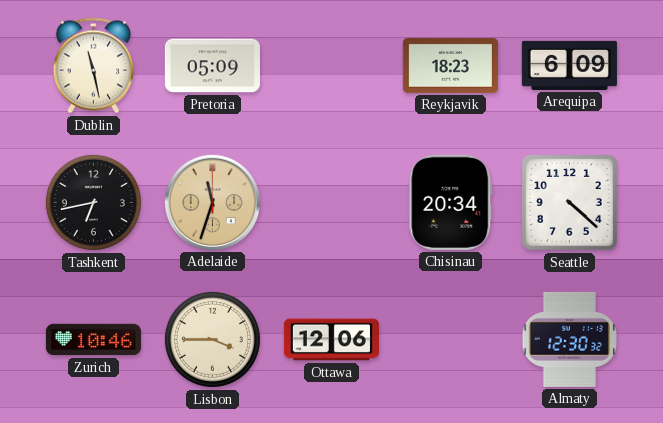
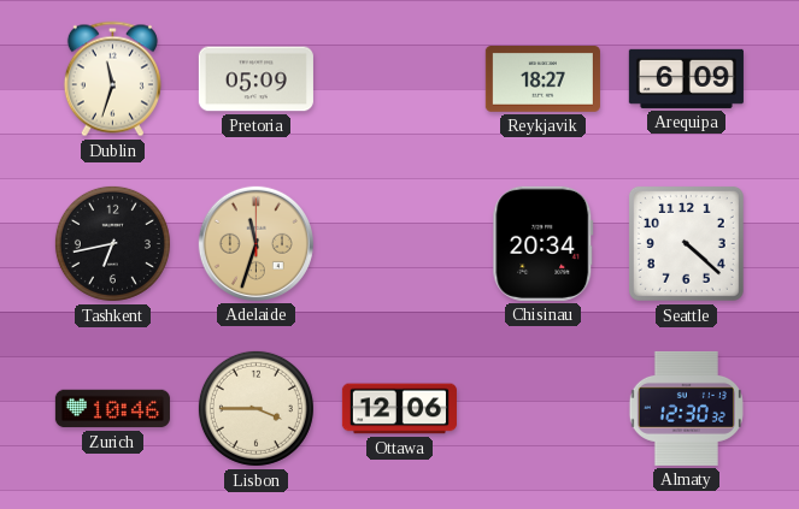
Dublin: 11:28 -> 11:33 (112, 79)
Reykjavik: 18:23 -> 18:27 (542, 79)
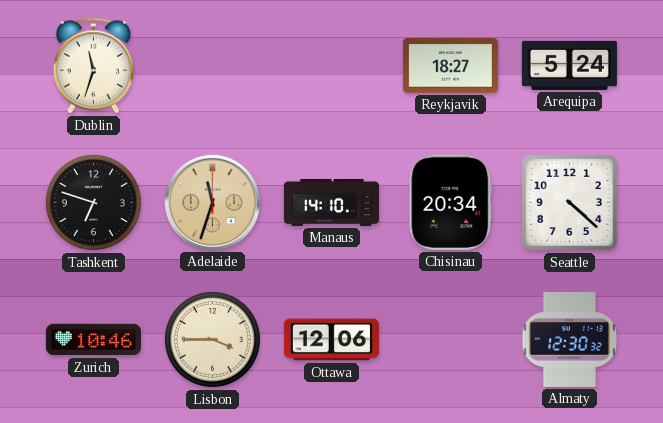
Pretoria: 05:09 -> none (255, 79)
Arequipa: 6:09 -> 5:24 (569, 65)
Tashkent: 6:43 -> 6:48 (93, 202)
Manaus: none -> 14:10 (331, 202)
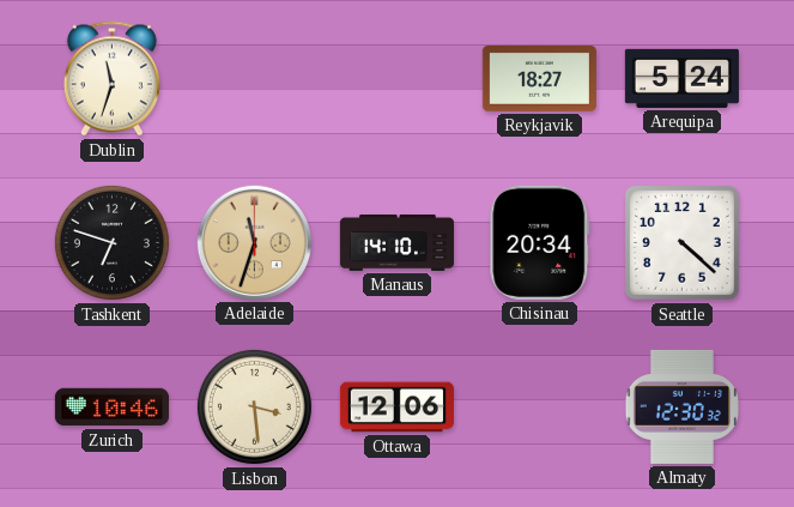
Lisbon: 3:45 -> 3:29 (254, 406)
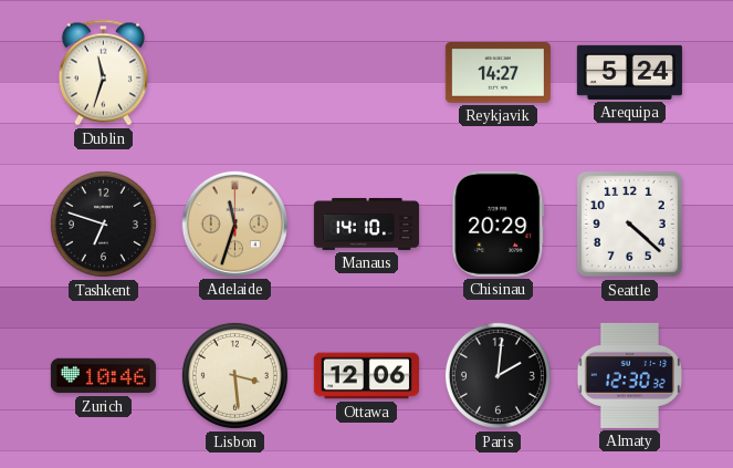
Reykjavik: 18:27 -> 14:27 (498, 73)
Chisinau: 20:34 -> 20:29 (499, 223)
Paris: none -> 2:01 (498, 375)
